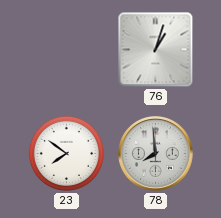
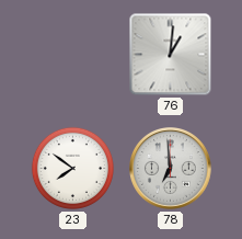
76: 1:03 -> 1:01 (171, 55)
78: 7:59 -> 6:59 (171, 169)
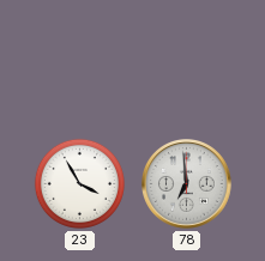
76: 1:01 -> none (171, 55)
23: 7:51 -> 3:55 (79, 183)
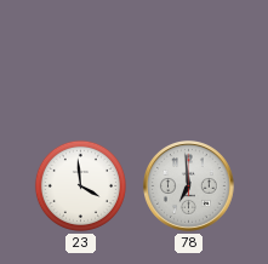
23: 3:55 -> 3:59 (80, 185)
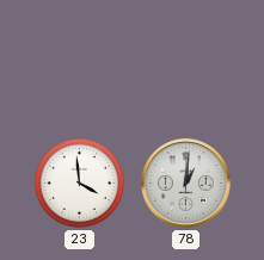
78: 6:59 -> 1:01 (186, 184)
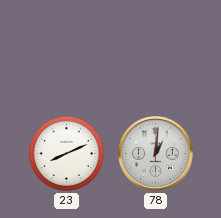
23: 3:59 -> 8:11 (66, 153)
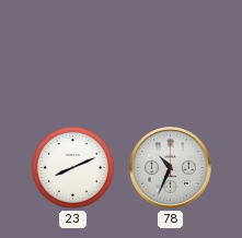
78: 1:01 -> 10:34 (171, 168)
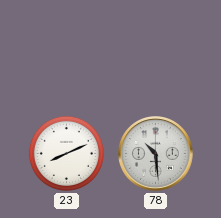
78: 10:34 -> 10:29 (156, 154)
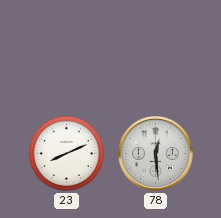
78: 10:29 -> 12:29 (156, 154)
